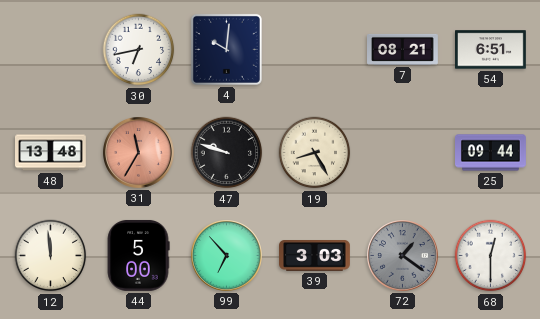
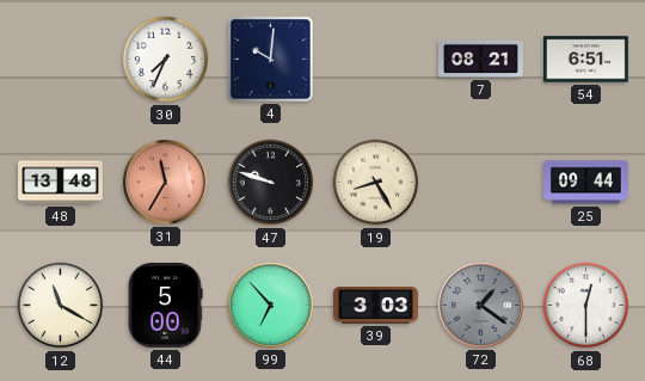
30: 6:43 -> 7:34 (166, 60)
12: 11:59 -> 11:20 (61, 306)
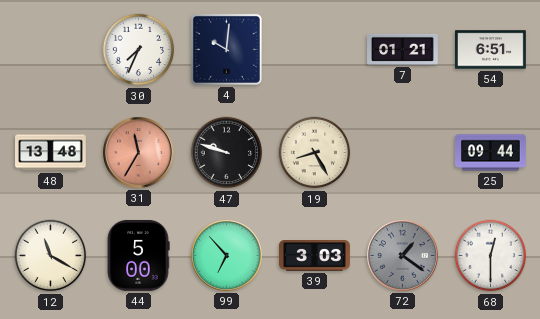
7: 08:21 -> 01:21 (403, 49)
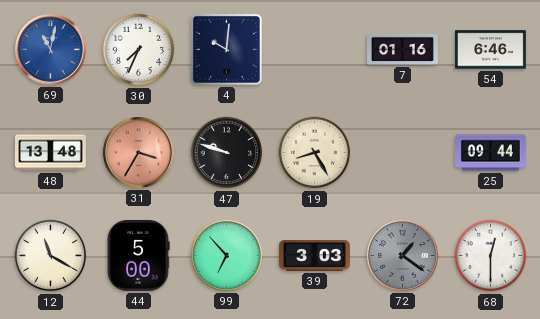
69: none -> 11:02 (51, 50)
7: 01:21 -> 01:16 (403, 49)
54: 6:51 -> 6:46 (491, 50)
31: 11:35 -> 3:35 (139, 153)
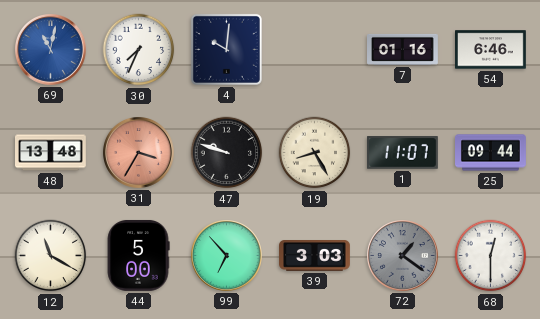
1: none -> 11:07 (403, 153)
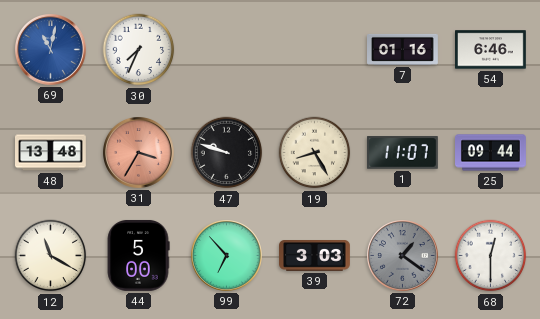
4: 10:01 -> none (226, 49)
